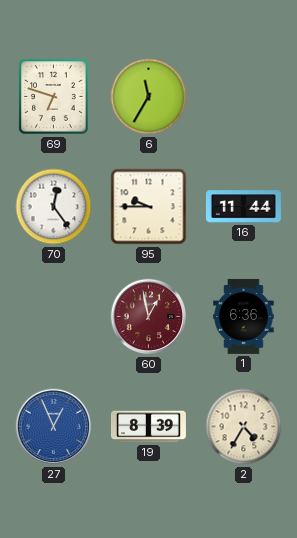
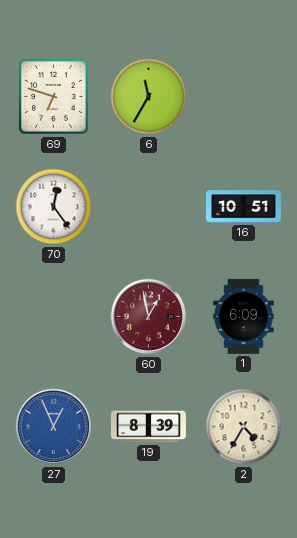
95: 9:45 -> none (149, 207)
16: 11:44 -> 10:51 (243, 207)
1: 6:36 -> 6:09 (244, 316)
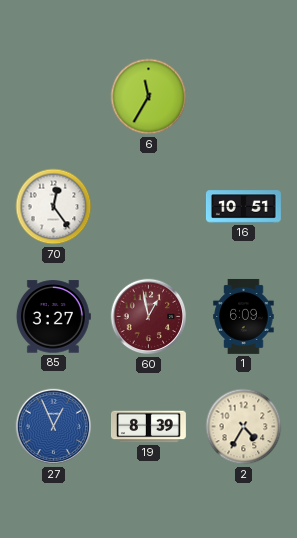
69: 6:48 -> none (54, 97)
85: none -> 3:27 (53, 317)
